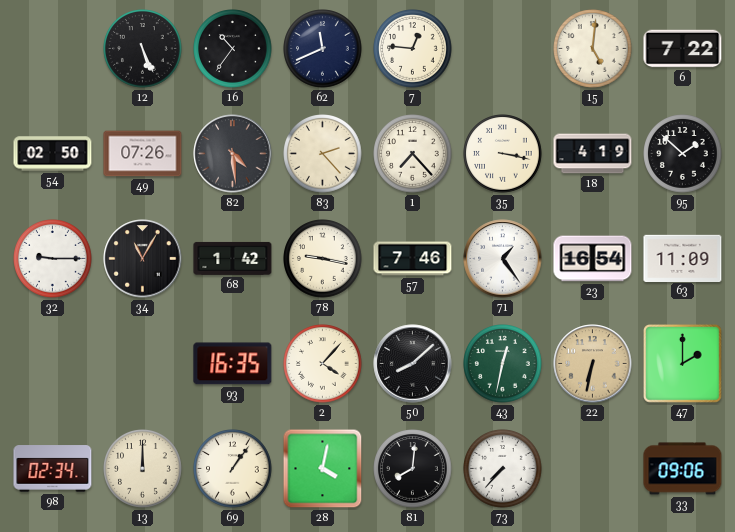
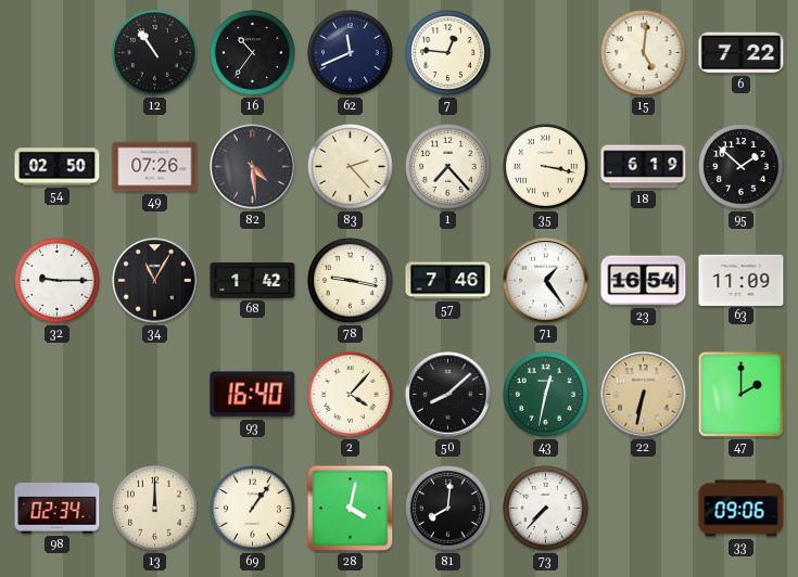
12: 5:26 -> 10:54 (155, 53)
18: 4:19 -> 6:19 (644, 167)
93: 16:35 -> 16:40 (253, 395)
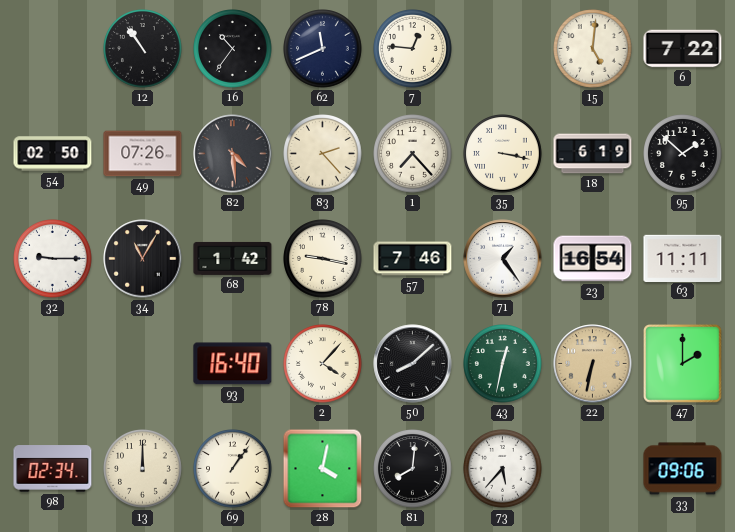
63: 11:09 -> 11:11 (683, 258)
73: 7:37 -> 5:37 (503, 469)
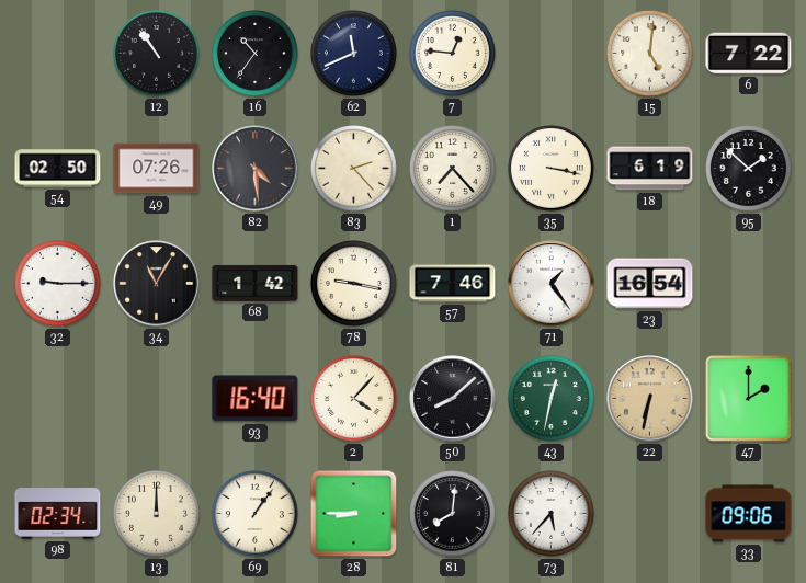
63: 11:11 -> none (683, 258)
28: 4:02 -> 8:45 (354, 514)
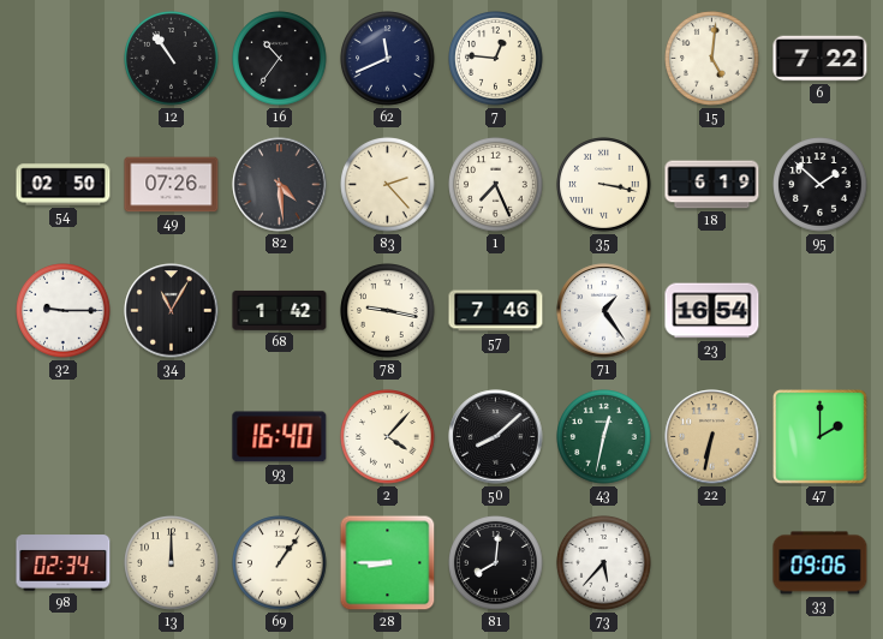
1: 7:23 -> 7:26 (496, 185)
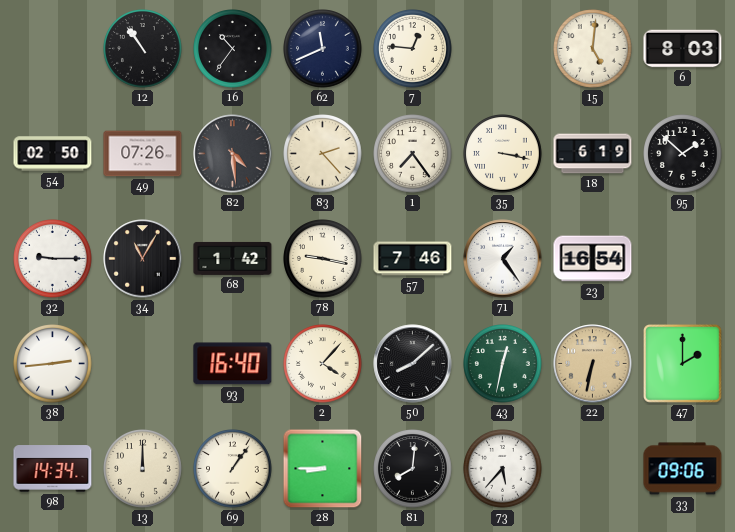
6: 7:22 -> 8:03 (683, 49)
1: 7:26 -> 7:24 (413, 154)
38: none -> 2:44 (53, 364)
98: 02:34 -> 14:34 (53, 469)
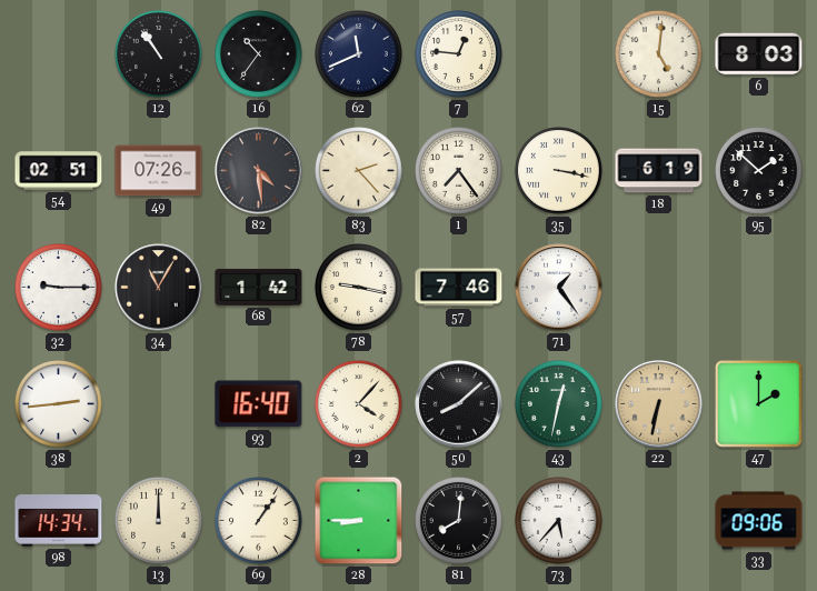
54: 02:50 -> 02:51 (59, 171)
23: 16:54 -> none (593, 259)
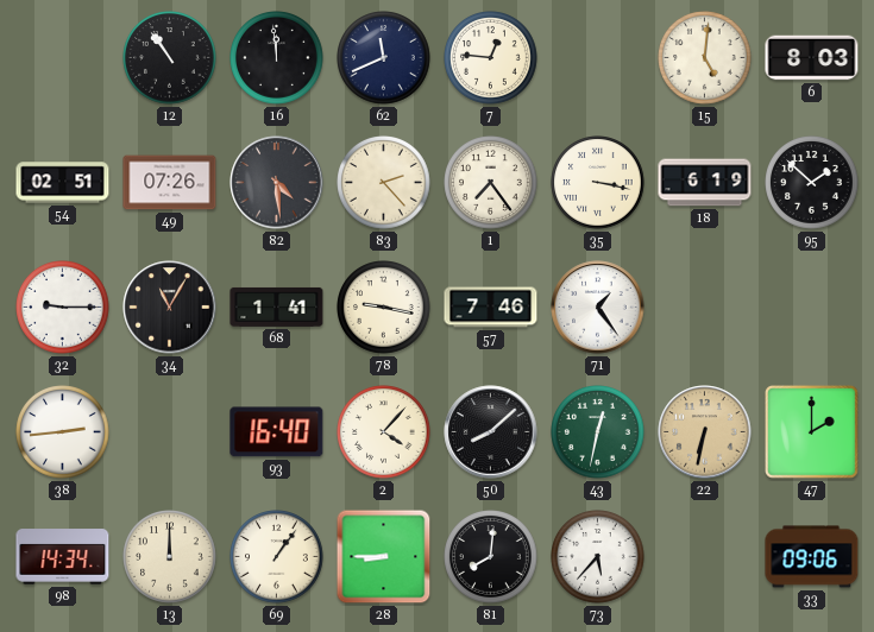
16: 10:36 -> 11:59 (277, 58)
68: 1:42 -> 1:41 (277, 306)
